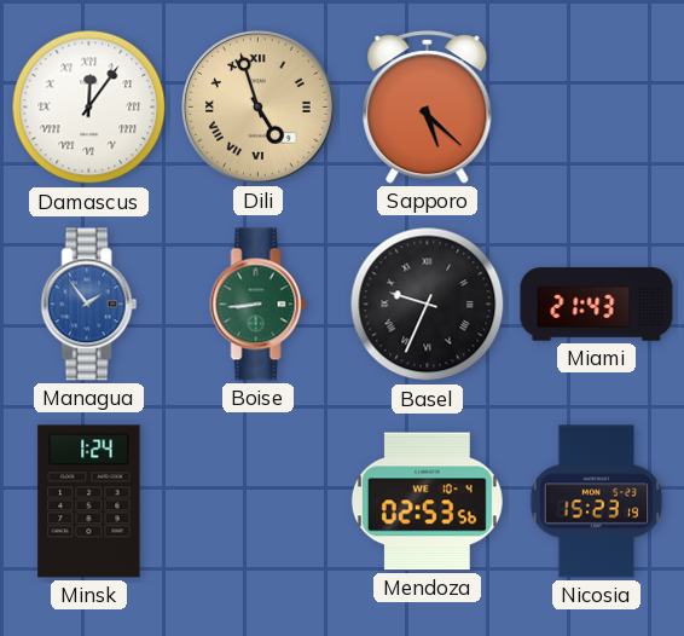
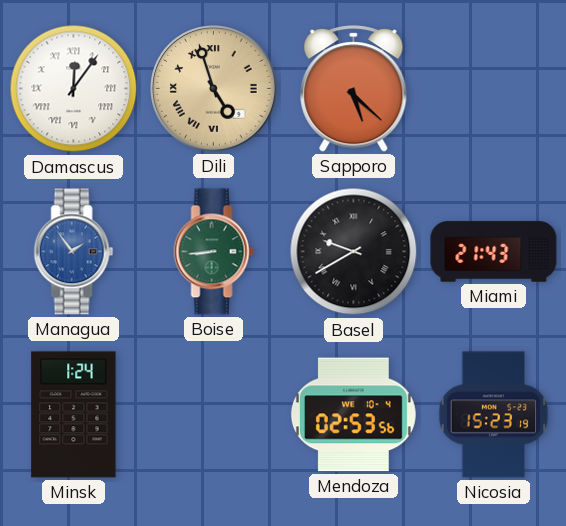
Basel: 9:34 -> 9:40 (354, 252)
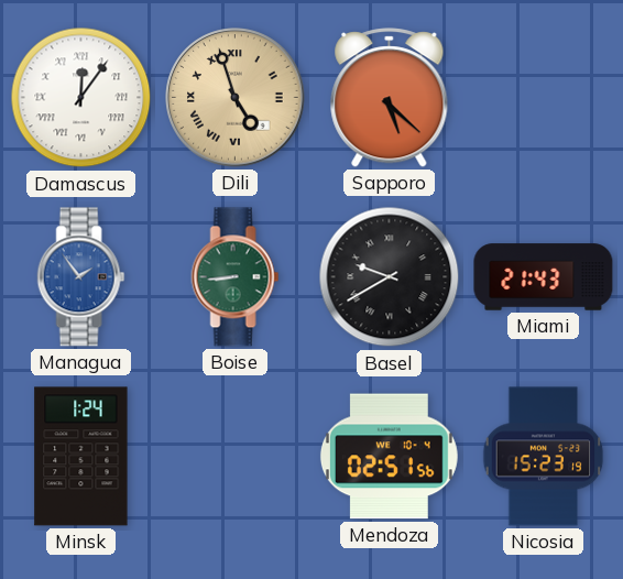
Mendoza: 02:53 -> 02:51 (389, 457)
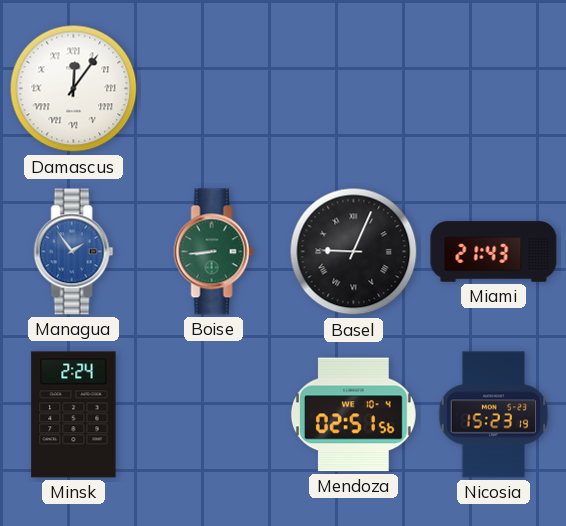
Dili: 4:57 -> none (236, 98)
Sapporo: 5:22 -> none (390, 98)
Basel: 9:40 -> 9:04 (354, 252)
Minsk: 1:24 -> 2:24 (74, 415)
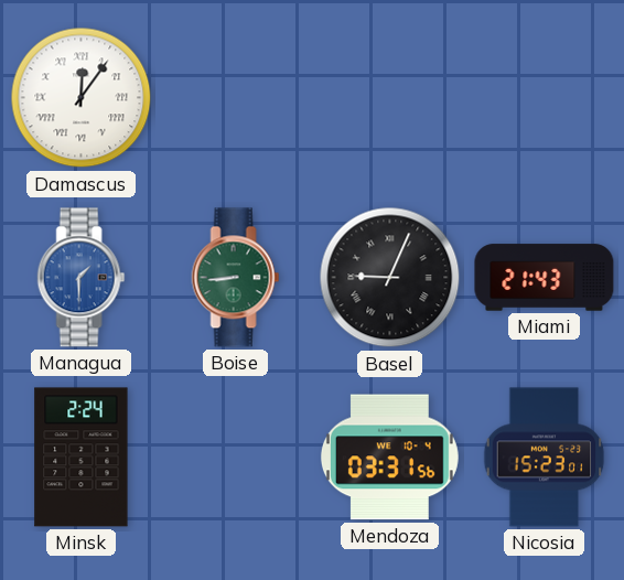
Managua: 1:54 -> 1:30 (82, 278)
Mendoza: 02:51 -> 03:31 (389, 458)
Nicosia: 15:23:19 -> 15:23:01 (545, 458)
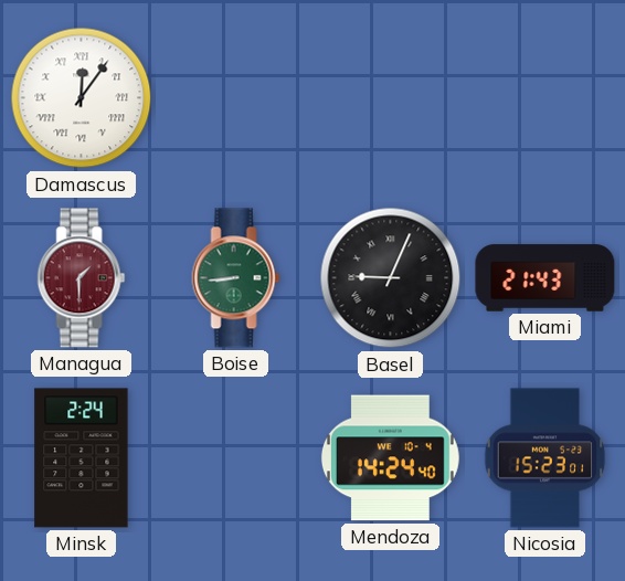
Managua dial: blue -> burgundy (82, 278)
Mendoza: 03:31 -> 14:24 (390, 458)
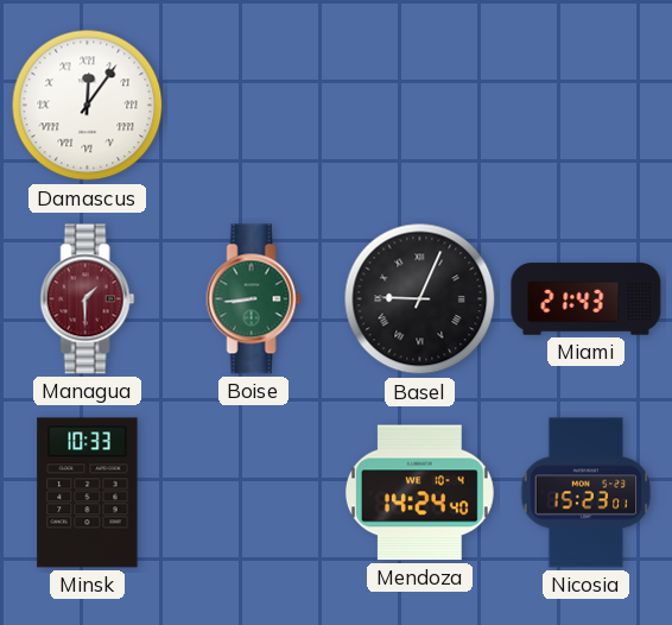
Minsk: 2:24 -> 10:33 (88, 493)
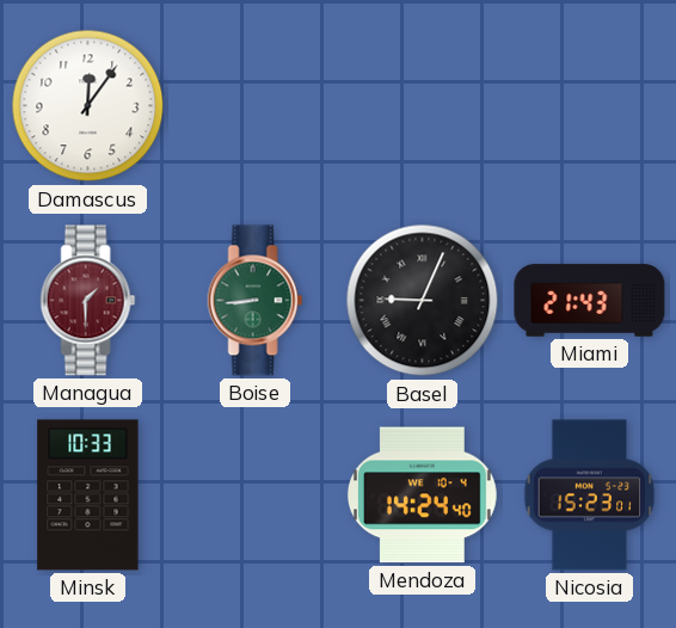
Damascus numerals: Roman -> Arabic (88, 106)
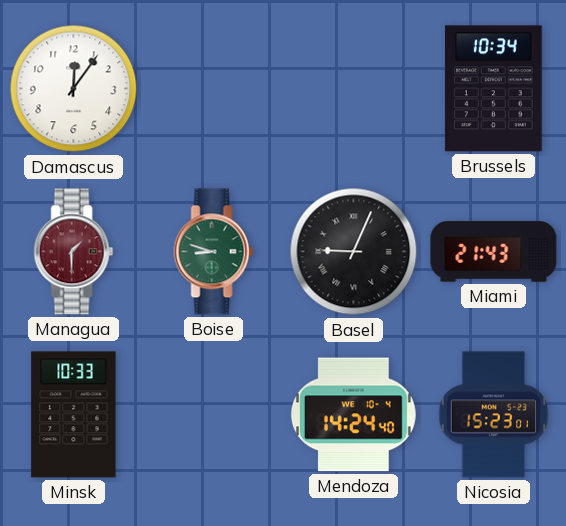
Brussels: none -> 10:34 (494, 89)
Boise: 8:44 -> 8:48 (214, 252)
